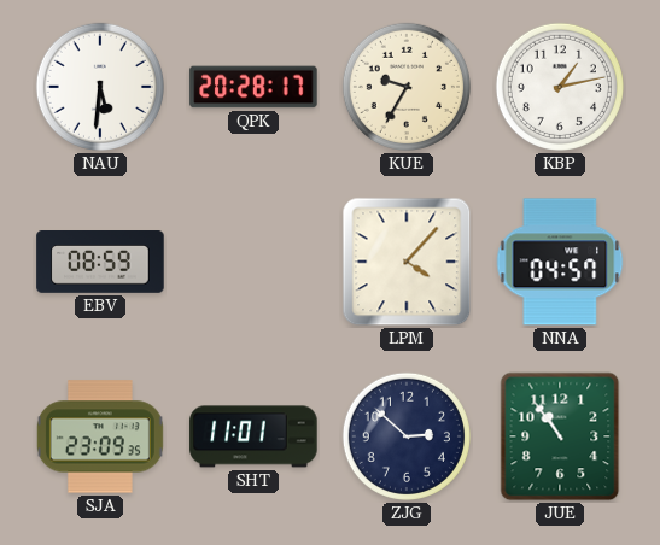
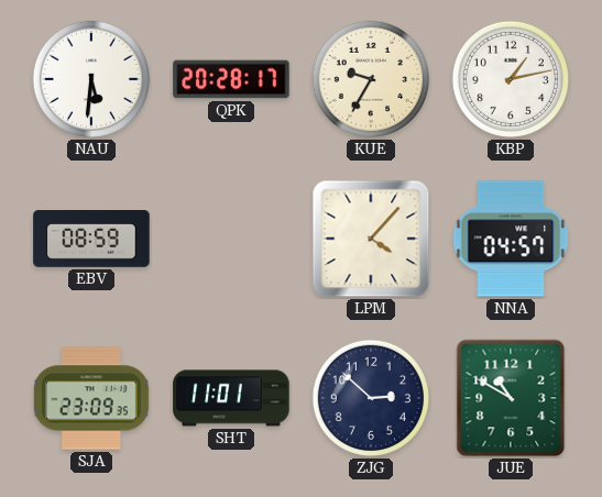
JUE: 10:54 -> 10:50 (511, 398)
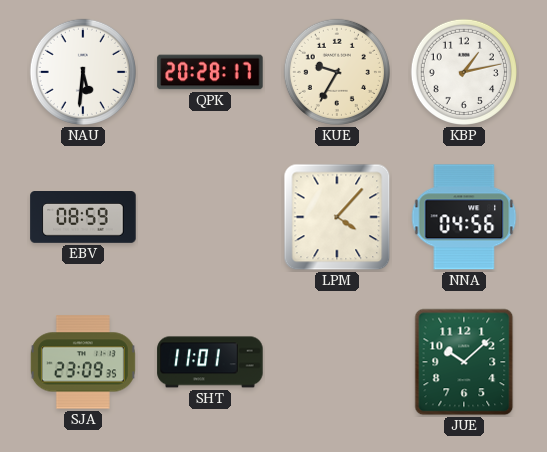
NNA: 04:57 -> 04:56 (464, 217)
ZJG: 2:52 -> none (371, 398)
JUE: 10:50 -> 10:08 (464, 362)
